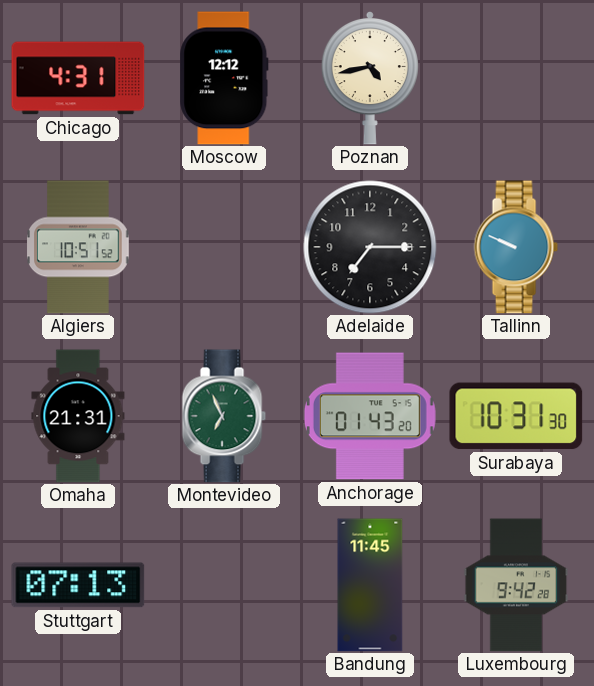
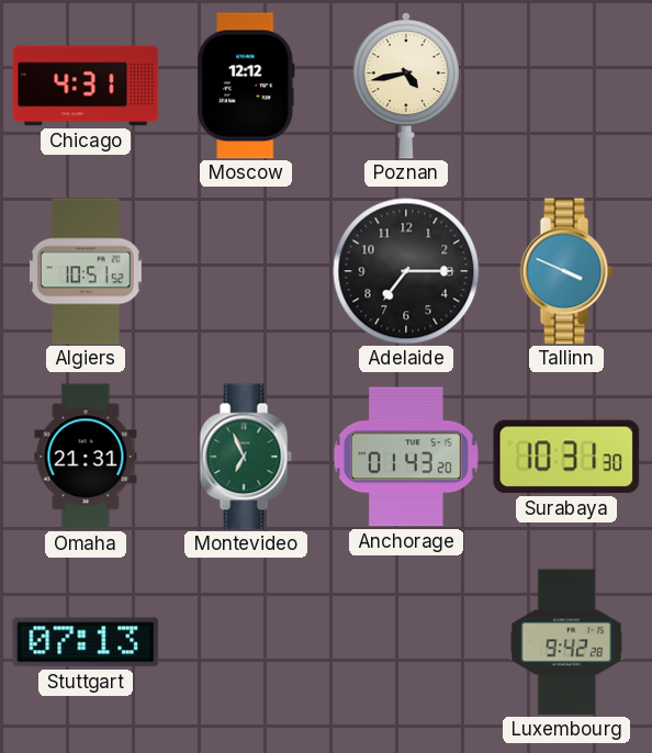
Tallinn: 9:49 -> 3:49 (566, 271)
Bandung: 11:45 -> none (370, 585)
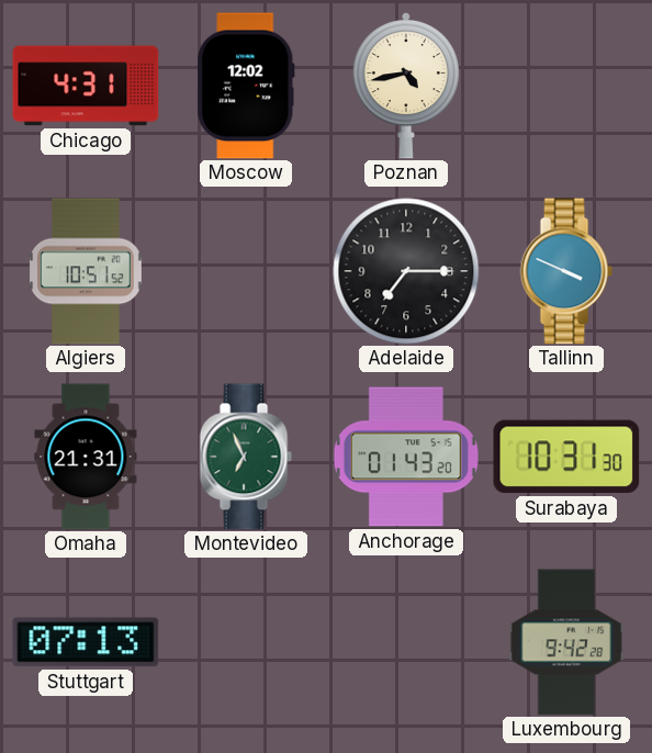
Moscow: 12:12 -> 12:02 (246, 86)
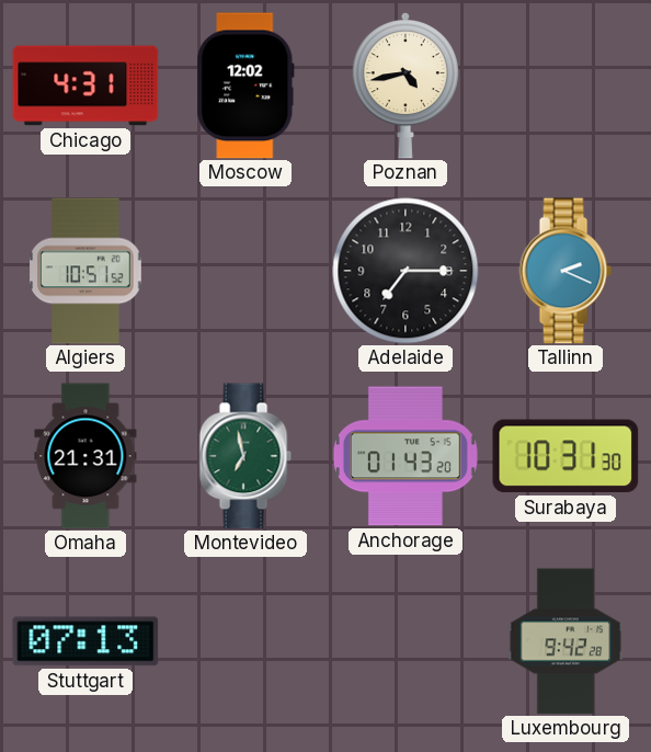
Tallinn: 3:49 -> 2:19 (566, 271)
Montevideo: 6:56 -> 6:58 (245, 456)
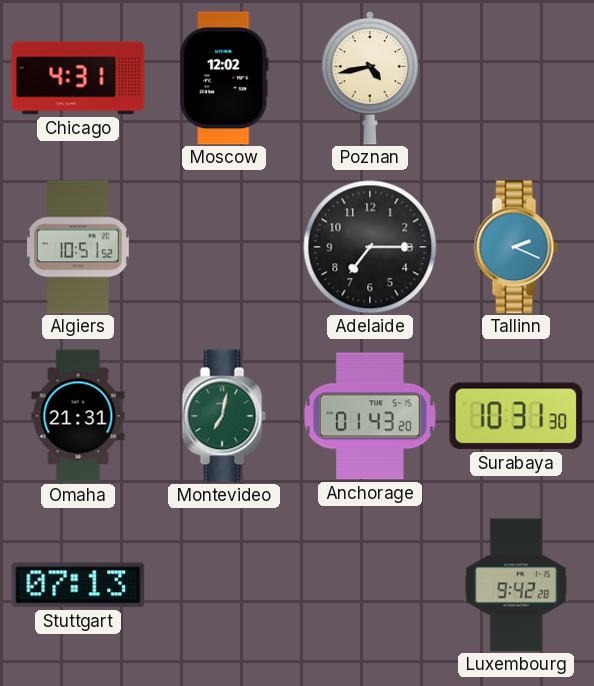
Montevideo: 6:58 -> 7:02 (224, 416)
